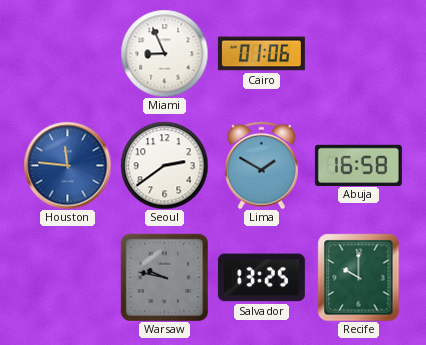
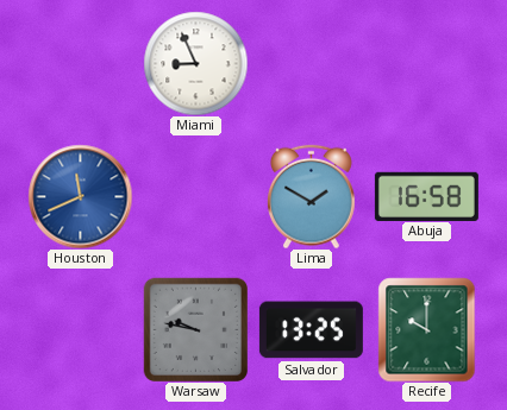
Cairo: 01:06 -> none (261, 54)
Houston: 11:46 -> 11:41 (80, 196)
Seoul: 2:39 -> none (164, 165)
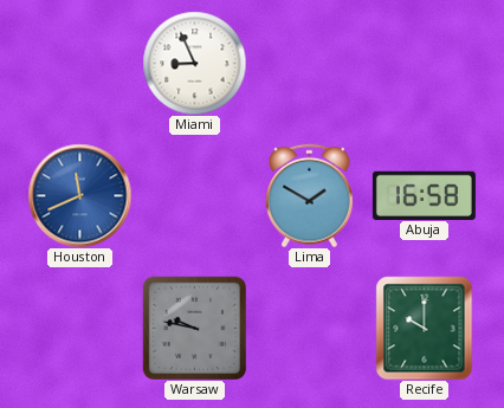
Salvador: 13:25 -> none (311, 330)
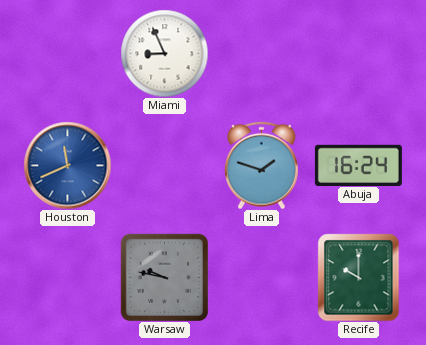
Lima: 1:50 -> 1:48 (262, 165)
Abuja: 16:58 -> 16:24 (358, 165)
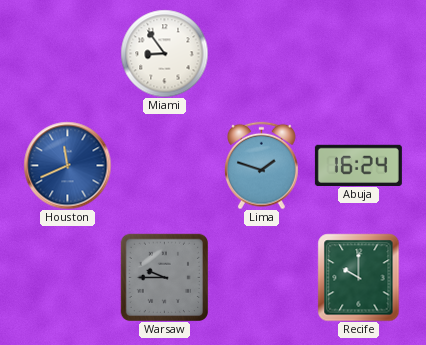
Miami: 8:56 -> 8:54 (164, 53)
Warsaw: 9:47 -> 9:45 (164, 277)
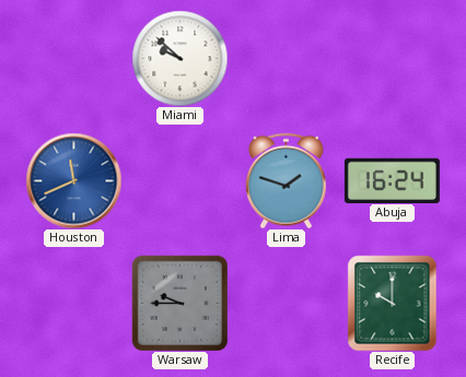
Miami: 8:54 -> 9:52 (179, 58)
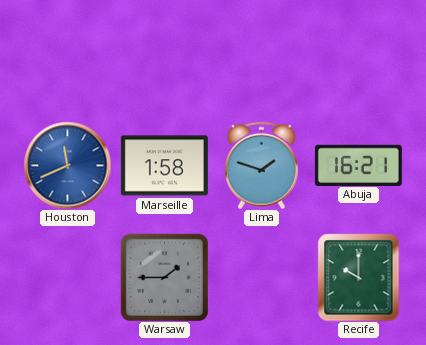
Miami: 9:52 -> none (179, 58)
Marseille: none -> 1:58 (164, 166)
Abuja: 16:24 -> 16:21 (358, 165)
Warsaw: 9:45 -> 1:45 (164, 277)
